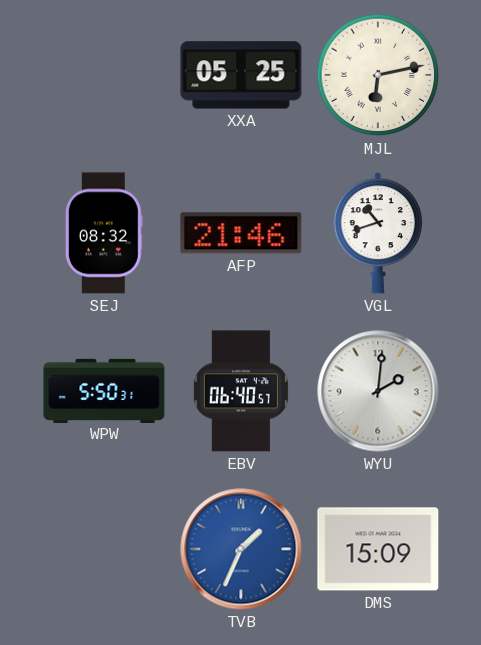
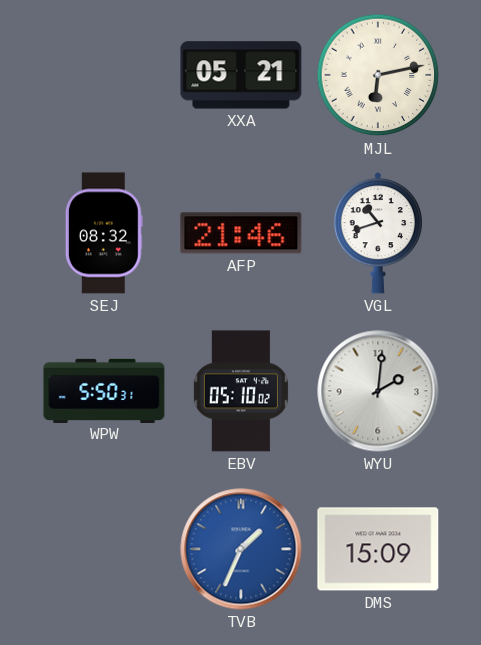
XXA: 05:25 -> 05:21 (241, 75)
EBV: 06:40 -> 05:10 (241, 391)
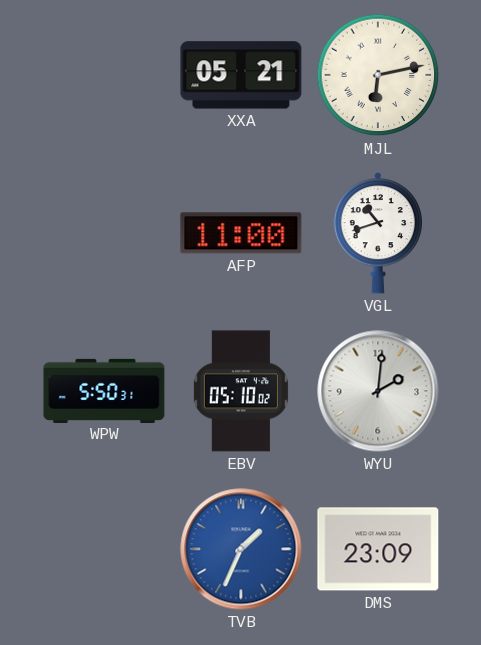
SEJ: 08:32 -> none (104, 233)
AFP: 21:46 -> 11:00 (241, 233)
DMS: 15:09 -> 23:09 (378, 549)
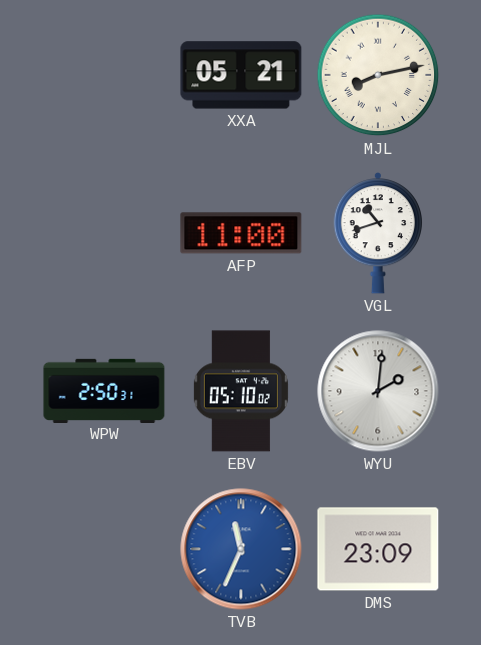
MJL: 6:13 -> 8:13 (378, 75)
WPW: 5:50 -> 2:50 (104, 390)
TVB: 1:34 -> 11:34 (241, 549)
